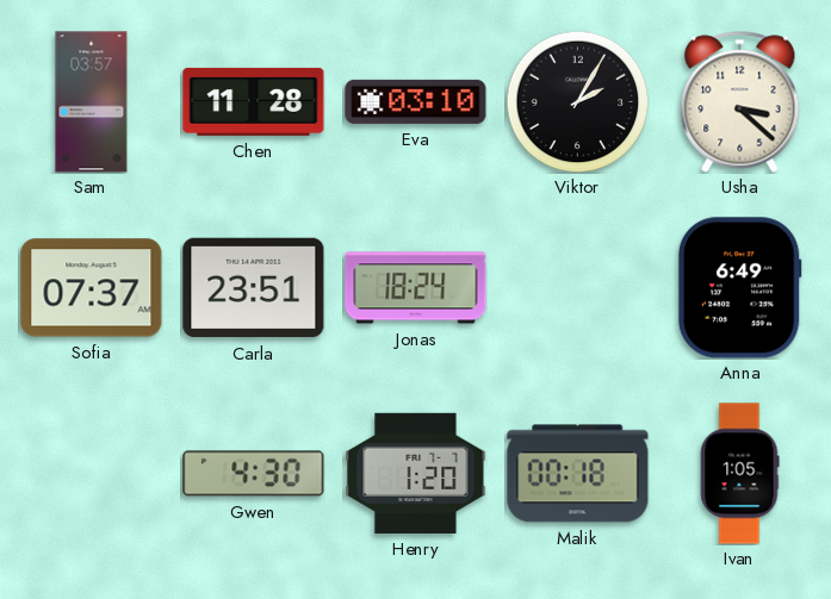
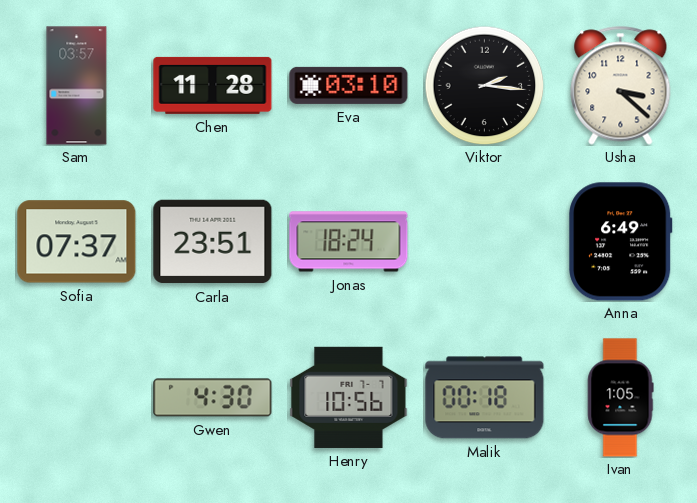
Viktor: 2:05 -> 2:16 (484, 85)
Henry: 1:20 -> 10:56 (349, 397)
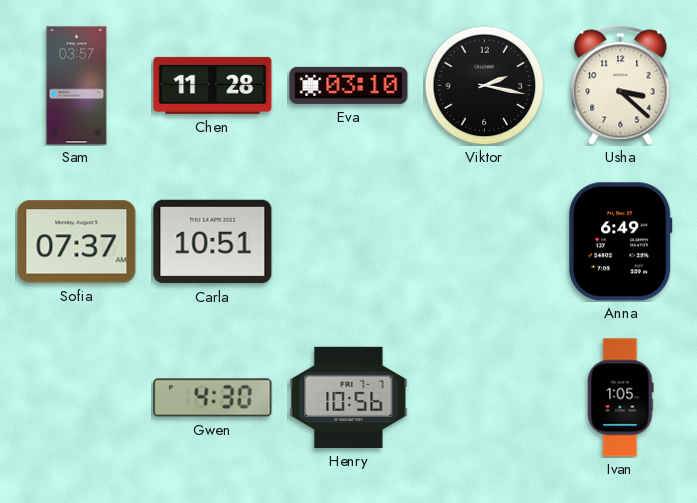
Viktor: 2:16 -> 2:17 (484, 85)
Carla: 23:51 -> 10:51 (213, 242)
Jonas: 18:24 -> none (349, 242)
Malik: 00:18 -> none (485, 398)
